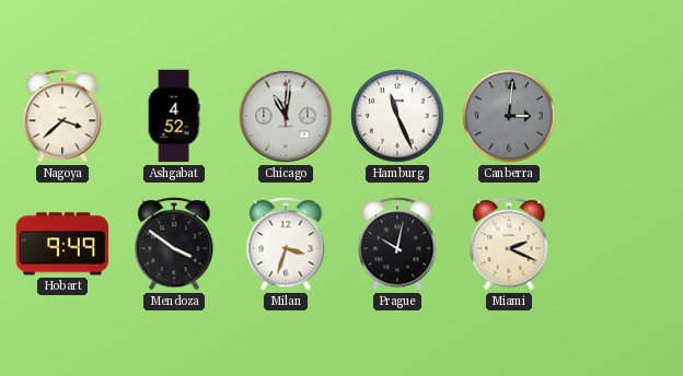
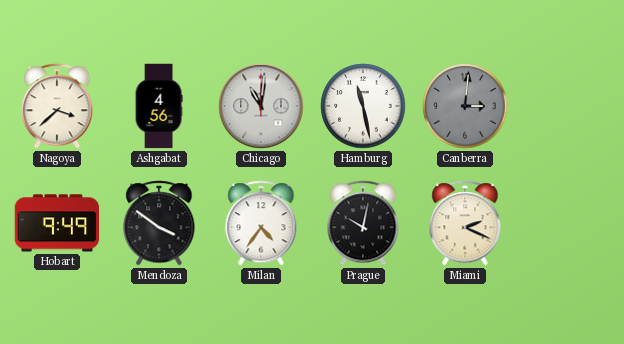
Ashgabat: 4:52 -> 4:56 (159, 106)
Hamburg: 11:26 -> 11:28 (363, 106)
Milan: 3:33 -> 4:36 (261, 223)
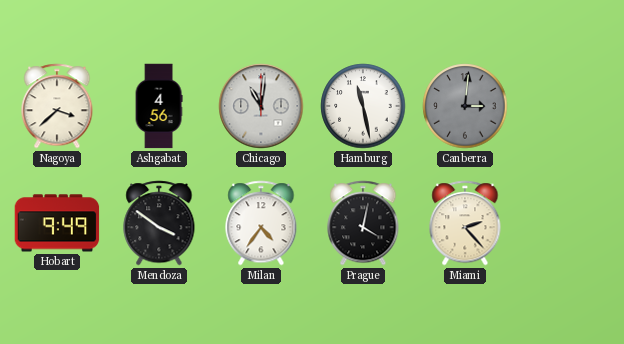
Prague: 10:02 -> 4:02 (363, 223)
Miami: 2:19 -> 2:23 (465, 223)
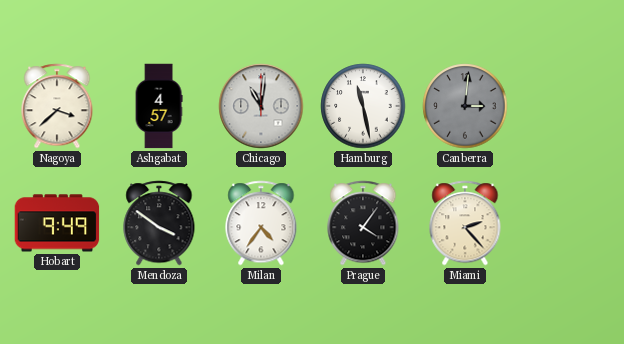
Ashgabat: 4:56 -> 4:57 (159, 106)
Prague: 4:02 -> 4:06 (363, 223)
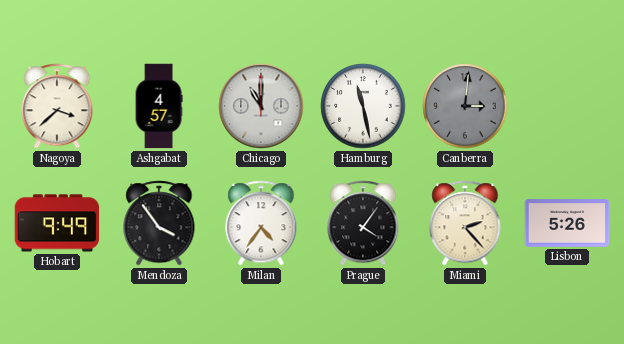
Chicago: 11:01 -> 11:00 (261, 106)
Mendoza: 3:51 -> 3:54 (159, 223)
Lisbon: none -> 5:26 (567, 223)
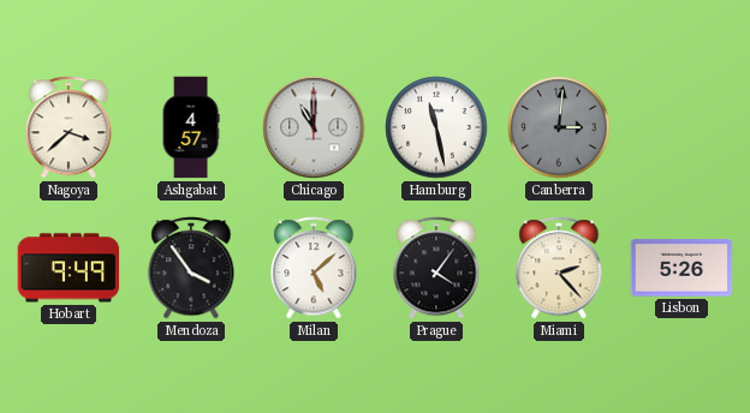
Milan: 4:36 -> 5:08 (314, 268)
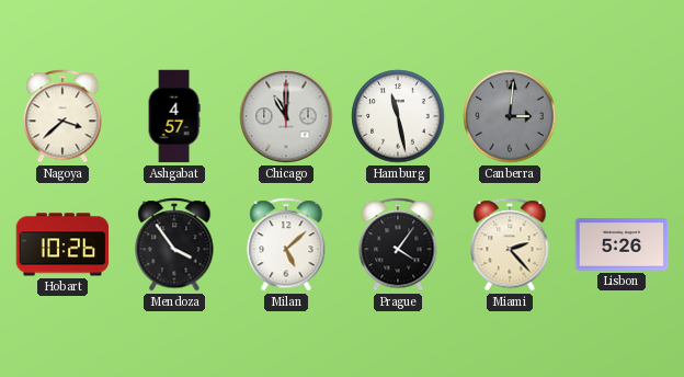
Hobart: 9:49 -> 10:26 (62, 244)
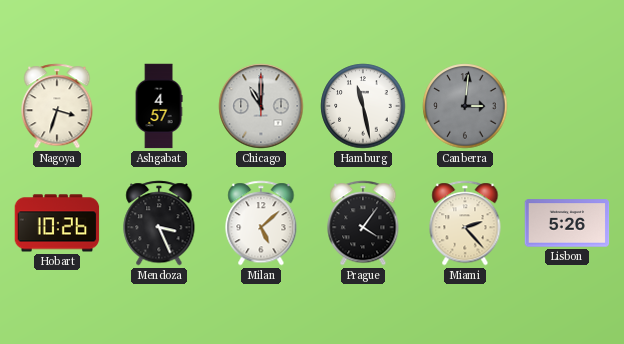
Nagoya: 3:38 -> 3:33 (57, 106)
Mendoza: 3:54 -> 3:26 (159, 223)
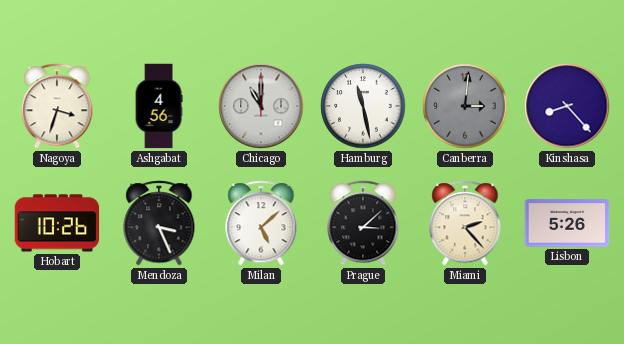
Ashgabat: 4:57 -> 4:56 (159, 106)
Kinshasa: none -> 8:23 (567, 106)
Prague: 4:06 -> 3:08 (363, 223)
